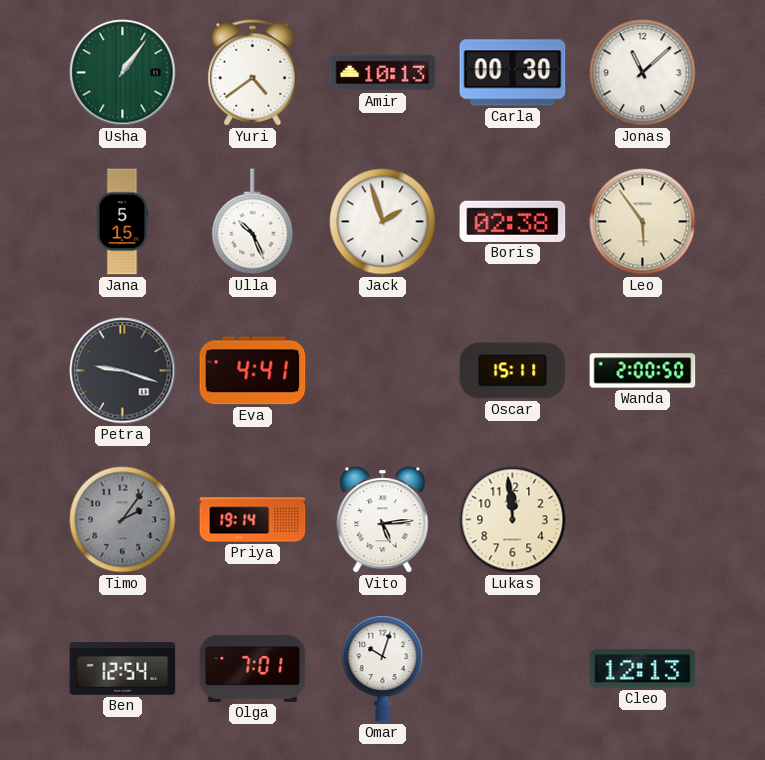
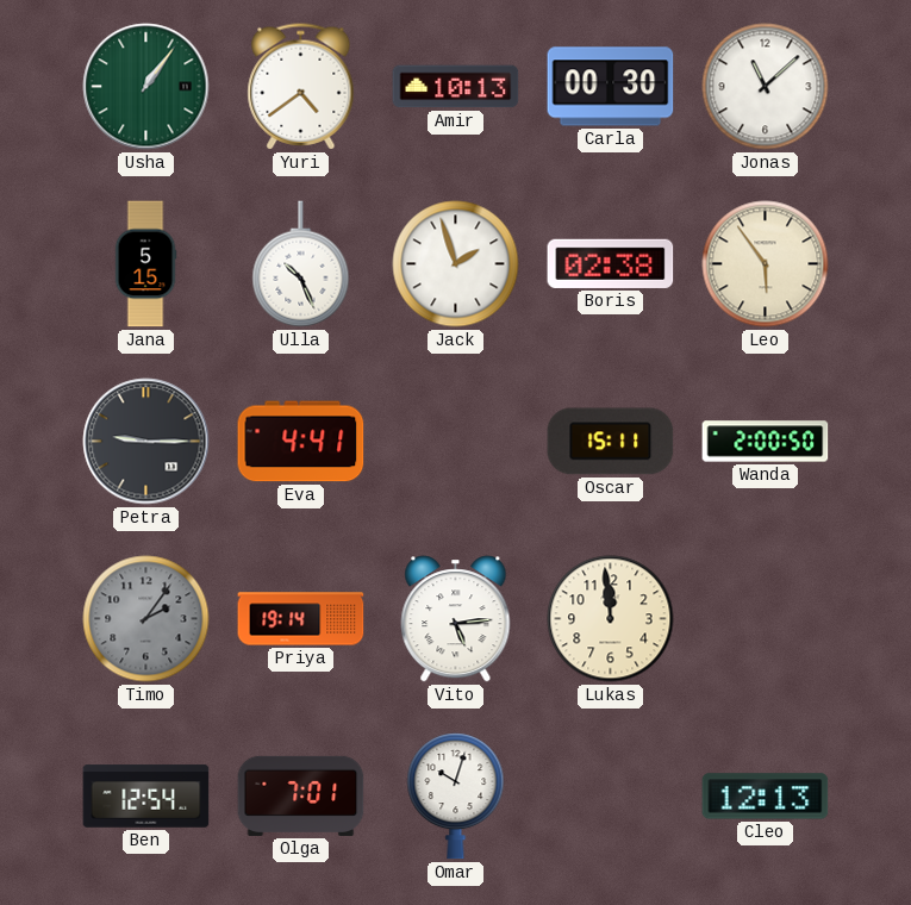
Petra: 9:18 -> 9:15 (146, 442)
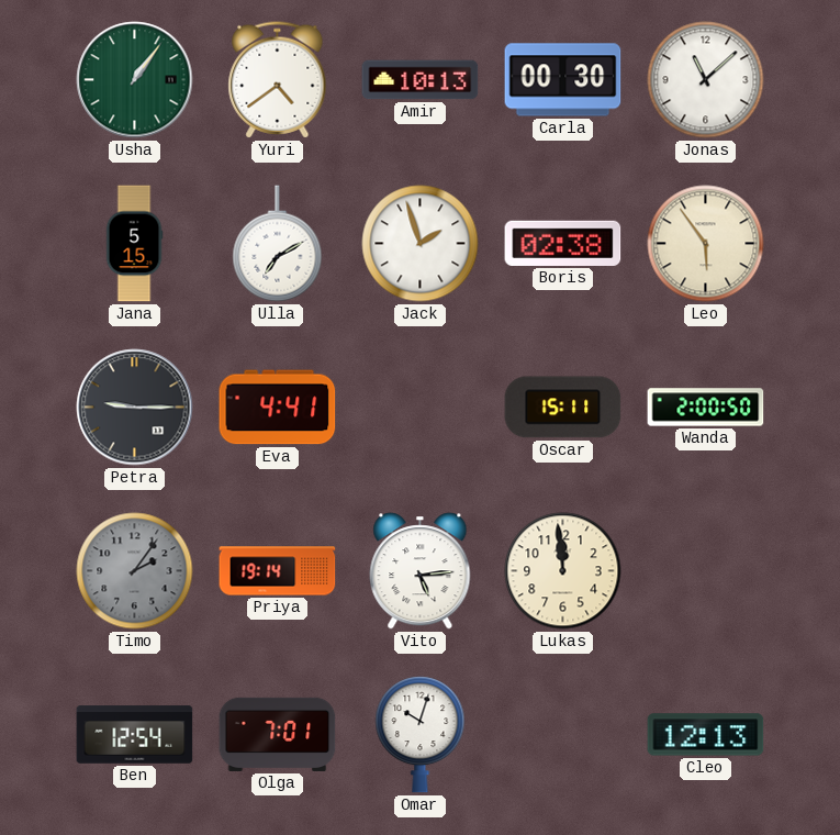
Ulla: 10:26 -> 7:10 (278, 244)
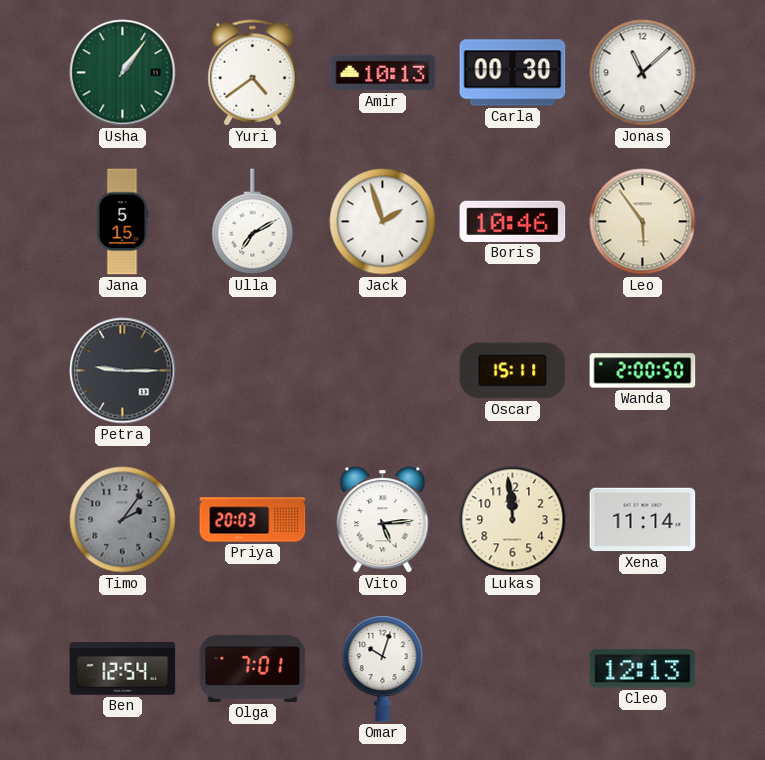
Boris: 02:38 -> 10:46 (513, 221)
Eva: 4:41 -> none (278, 408)
Priya: 19:14 -> 20:03 (253, 520)
Xena: none -> 11:14 (643, 520)
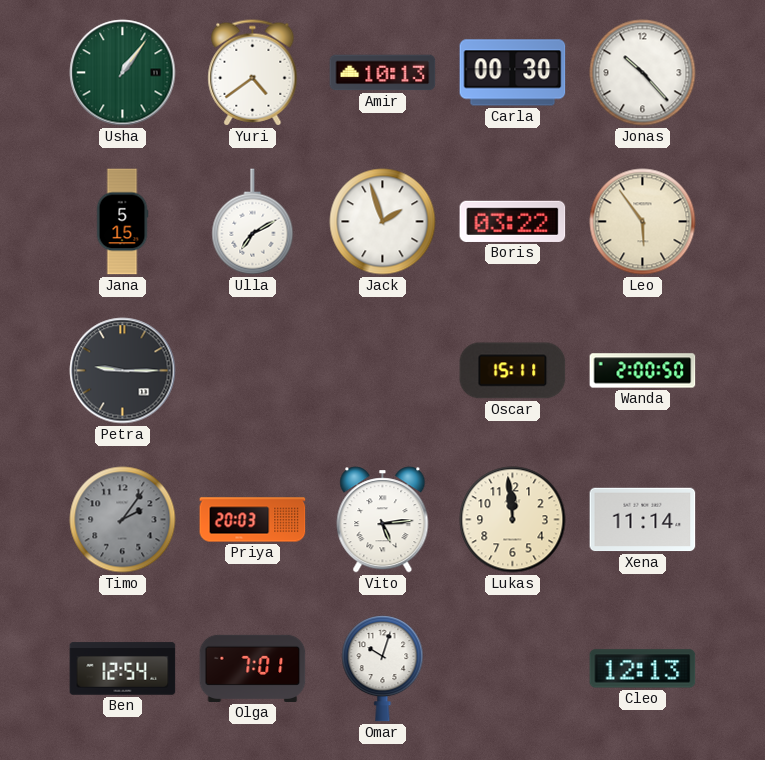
Jonas: 11:08 -> 10:23 (643, 73)
Boris: 10:46 -> 03:22 (513, 221)
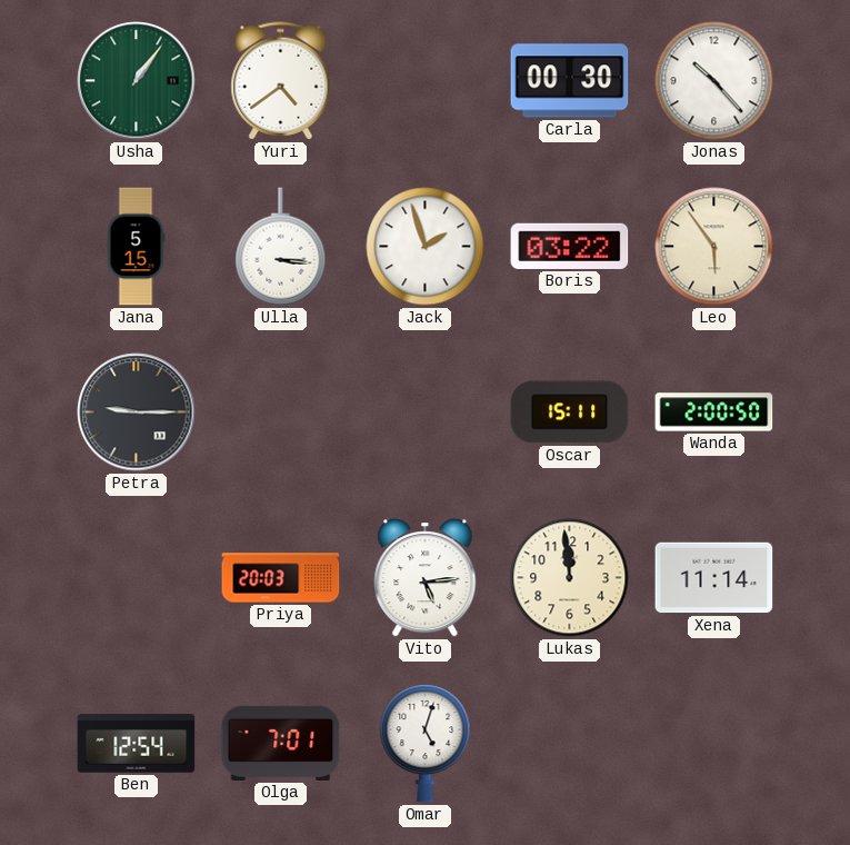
Amir: 10:13 -> none (383, 73)
Ulla: 7:10 -> 3:16 (281, 247)
Timo: 2:06 -> none (123, 520)
Omar: 10:03 -> 5:03 (426, 744)
Cleo: 12:13 -> none (643, 669)
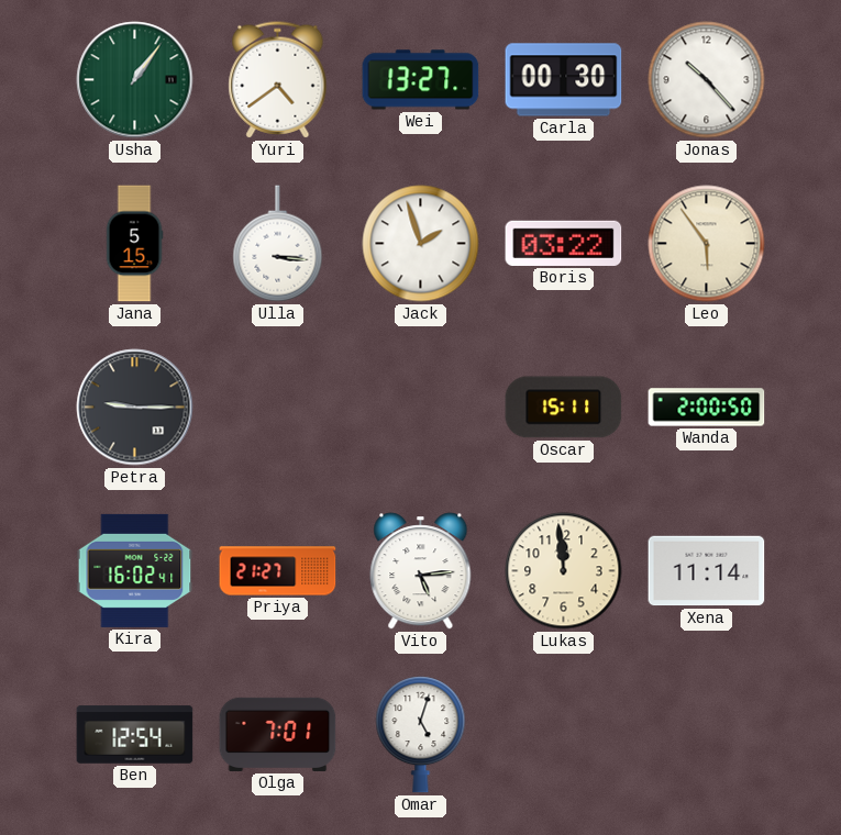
Wei: none -> 13:27 (421, 80)
Kira: none -> 16:02 (135, 570)
Priya: 20:03 -> 21:27 (278, 571)
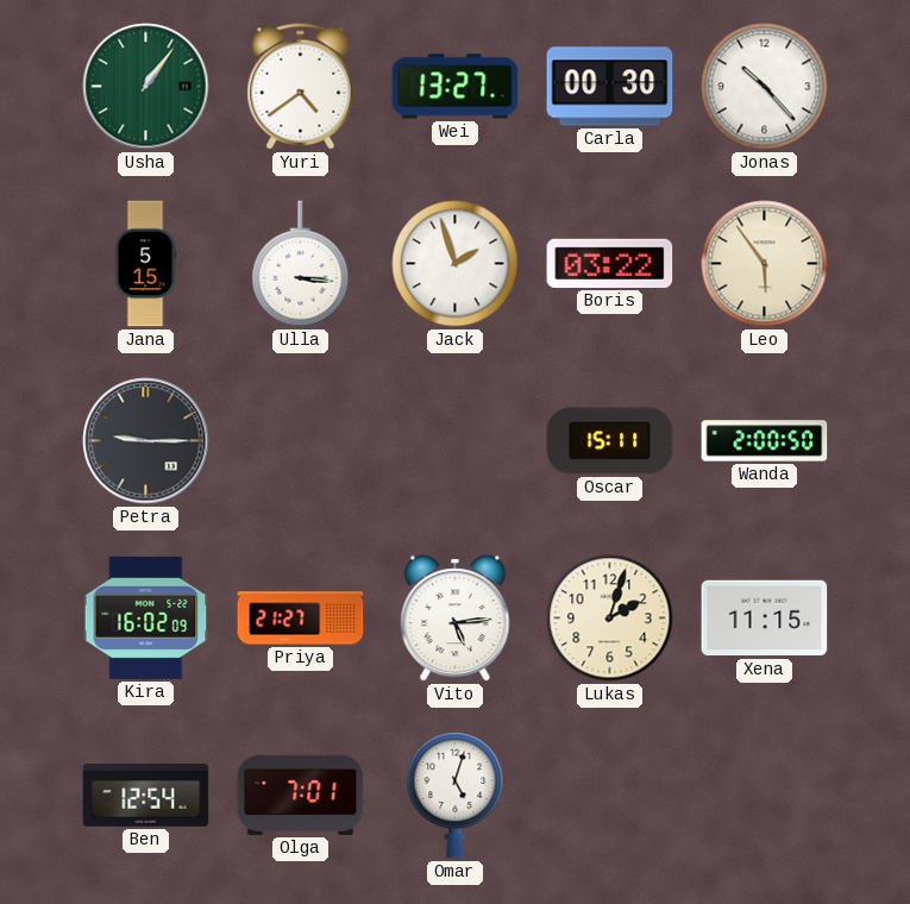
Kira: 16:02:41 -> 16:02:09 (146, 617)
Lukas: 11:59 -> 2:03 (610, 619)
Xena: 11:14 -> 11:15 (765, 619)
